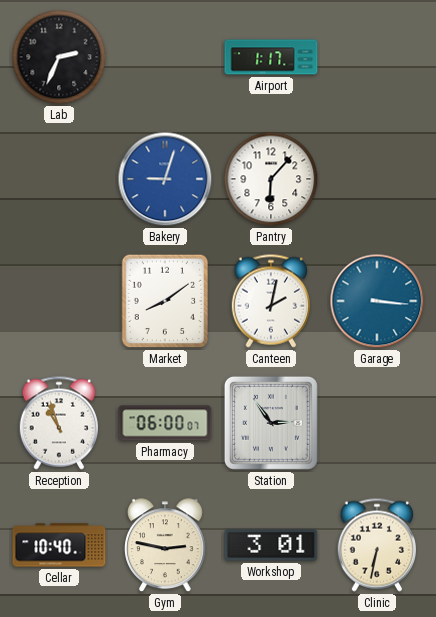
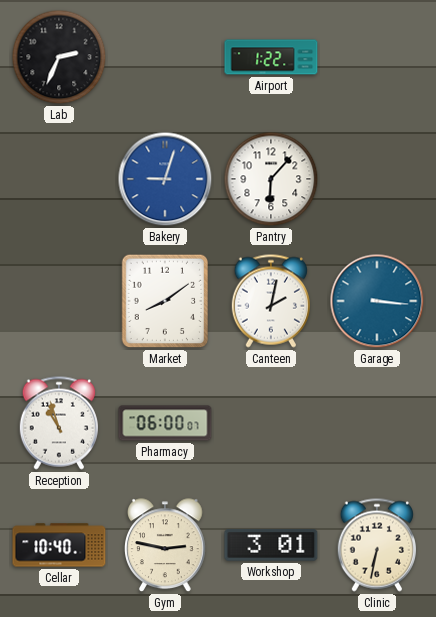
Airport: 1:17 -> 1:22 (271, 57)
Station: 2:54 -> none (271, 423)
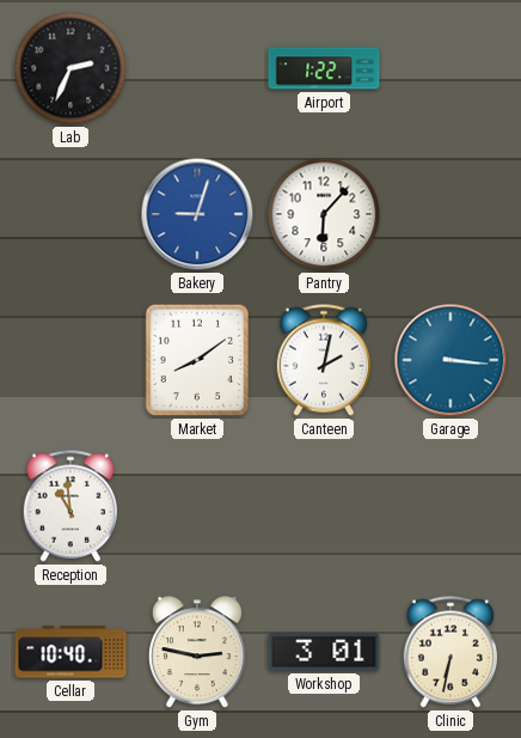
Reception: 10:57 -> 10:59 (69, 506)
Pharmacy: 06:00 -> none (165, 423)
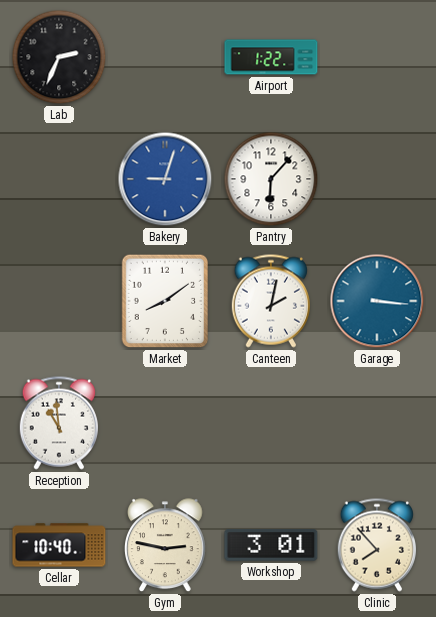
Clinic: 6:32 -> 7:53 (376, 545)
